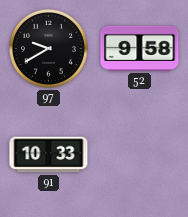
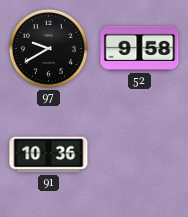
91: 10:33 -> 10:36 (49, 155)
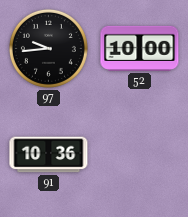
97: 9:40 -> 9:44 (48, 48)
52: 9:58 -> 10:00 (140, 48)
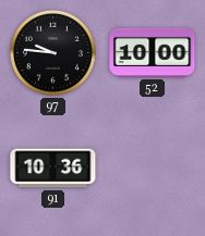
97: 9:44 -> 9:46 (52, 52)
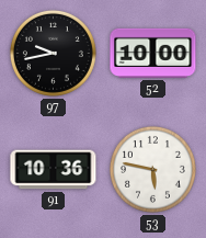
97: 9:46 -> 9:43 (53, 53)
53: none -> 5:47 (152, 169)
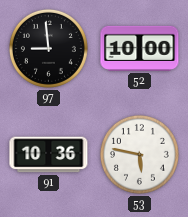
97: 9:43 -> 8:59 (48, 48)
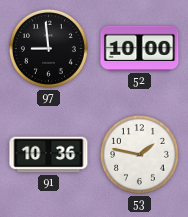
53: 5:47 -> 1:47 (139, 154)
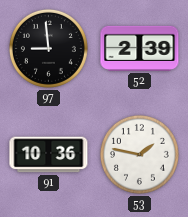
52: 10:00 -> 2:39 (140, 48)
